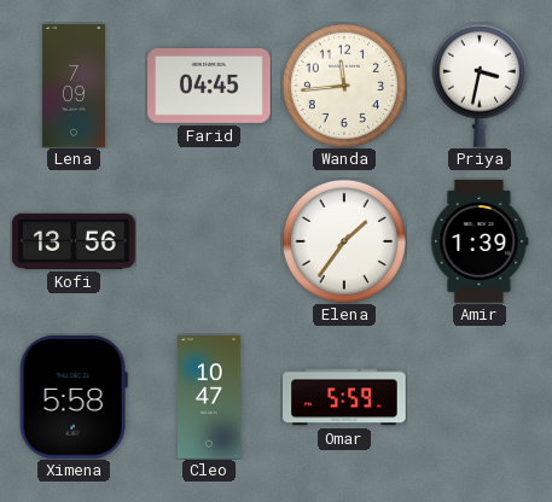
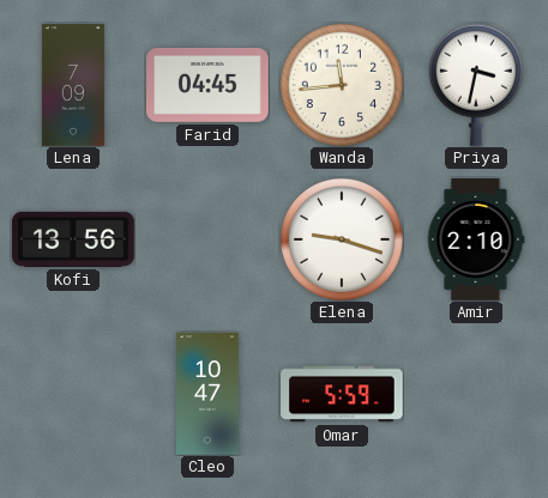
Elena: 1:36 -> 9:18 (342, 239)
Amir: 1:39 -> 2:10 (476, 239)
Ximena: 5:58 -> none (74, 398)
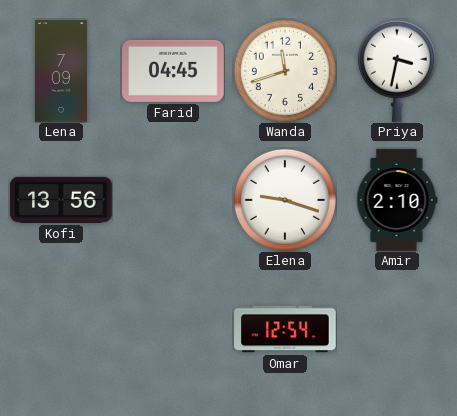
Wanda: 11:44 -> 11:42 (285, 71)
Cleo: 10:47 -> none (209, 394)
Omar: 5:59 -> 12:54 (285, 329)
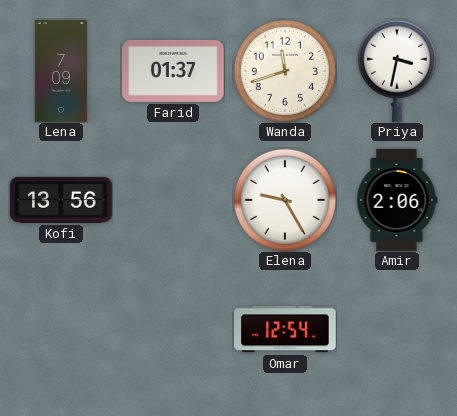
Farid: 04:45 -> 01:37 (173, 71)
Elena: 9:18 -> 9:25 (285, 200)
Amir: 2:10 -> 2:06 (397, 200)
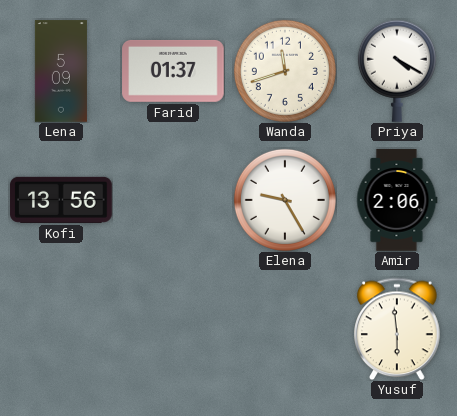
Lena: 7:09 -> 5:09 (61, 71)
Priya: 3:32 -> 4:20 (397, 71)
Omar: 12:54 -> none (285, 329)
Yusuf: none -> 5:59 (397, 329)
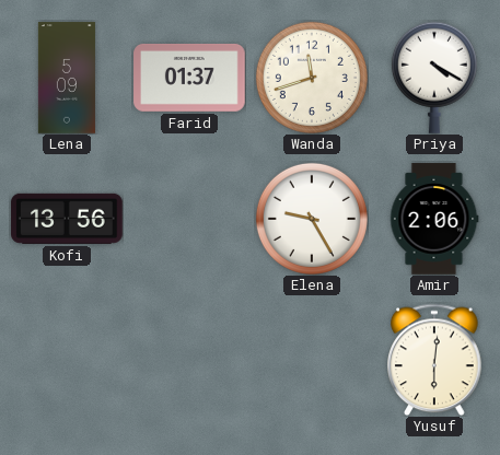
Yusuf: 5:59 -> 6:01 (434, 360)
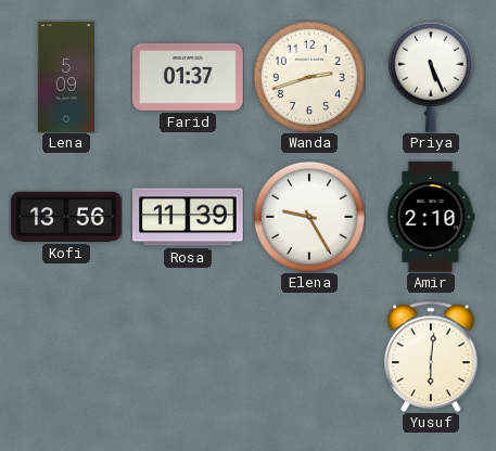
Wanda: 11:42 -> 2:42 (309, 77)
Priya: 4:20 -> 5:26 (431, 77)
Rosa: none -> 11:39 (188, 217)
Amir: 2:06 -> 2:10 (431, 217)
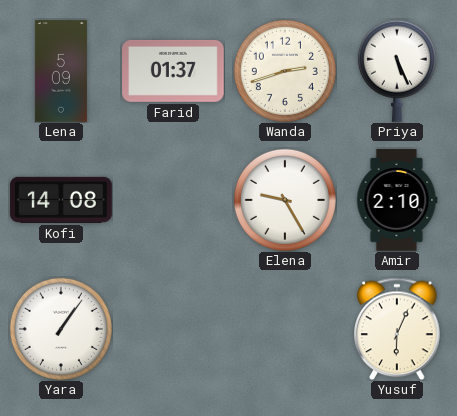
Kofi: 13:56 -> 14:08 (61, 200)
Rosa: 11:39 -> none (188, 217)
Yara: none -> 1:06 (61, 329)
Yusuf: 6:01 -> 6:04 (397, 329)
